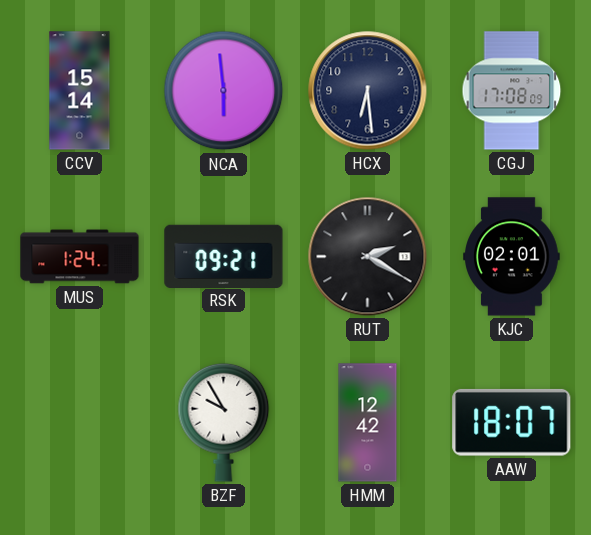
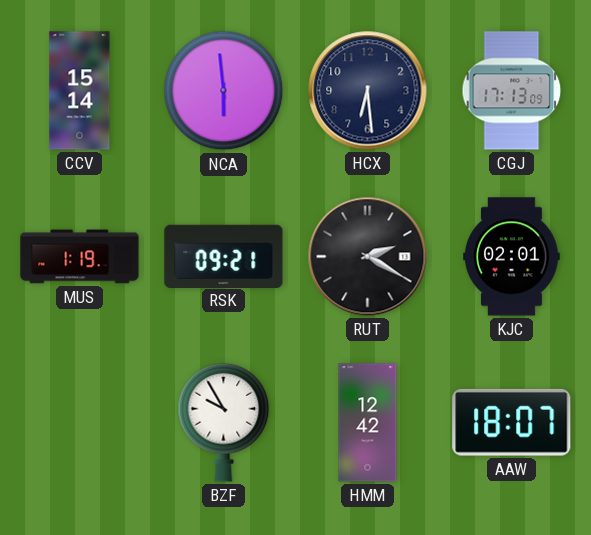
CGJ: 17:08 -> 17:13 (512, 91)
MUS: 1:24 -> 1:19 (80, 257)
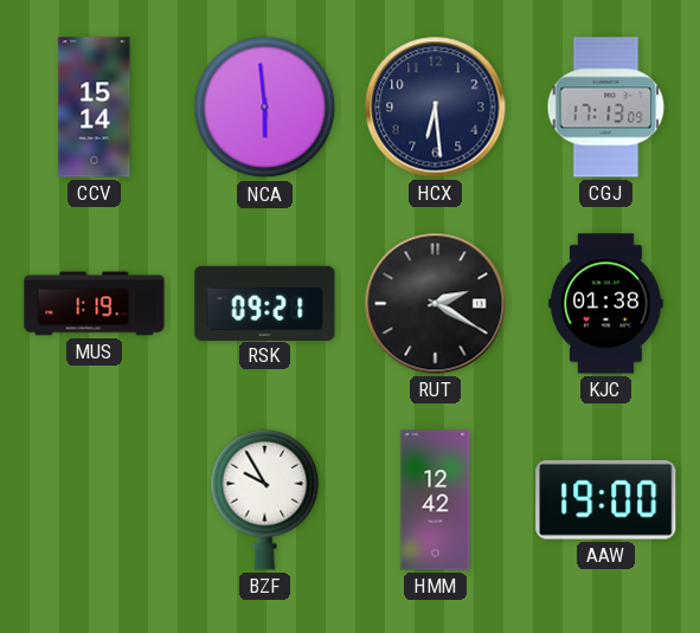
KJC: 02:01 -> 01:38 (606, 304)
AAW: 18:07 -> 19:00 (606, 499)
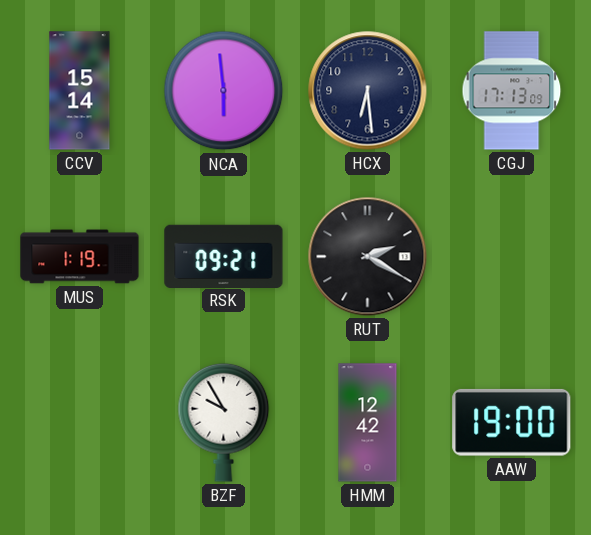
KJC: 01:38 -> none (606, 304)
